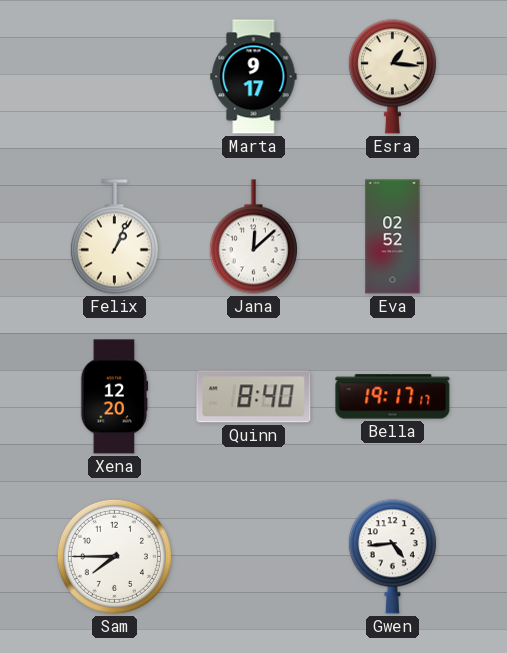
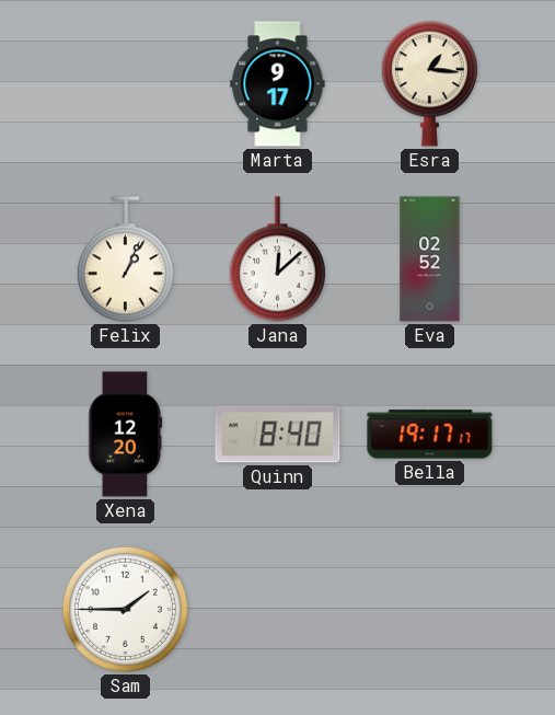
Sam: 7:45 -> 1:45 (125, 609)
Gwen: 4:44 -> none (392, 557)
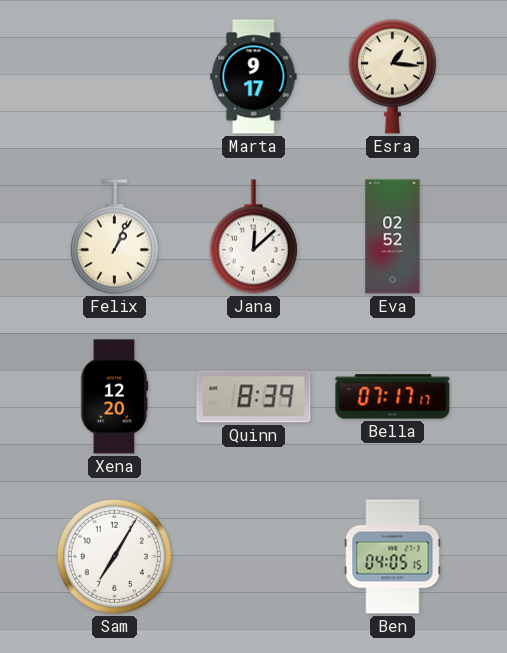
Quinn: 8:40 -> 8:39 (254, 397)
Bella: 19:17 -> 07:17 (393, 397)
Sam: 1:45 -> 7:05 (114, 556)
Ben: none -> 04:05 (393, 557)
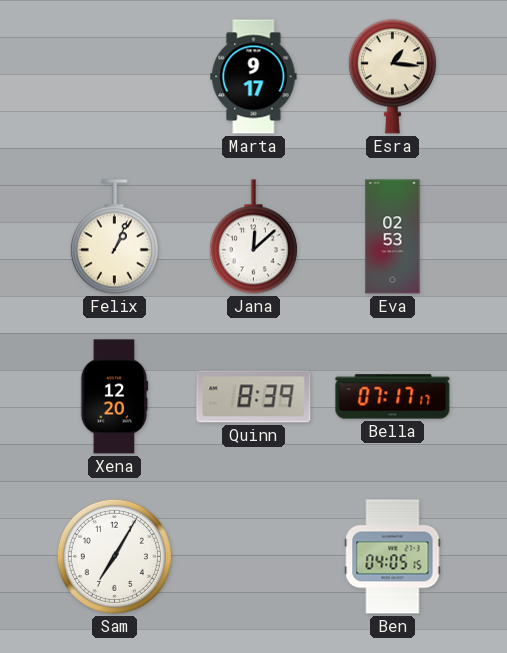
Eva: 02:52 -> 02:53 (393, 237)
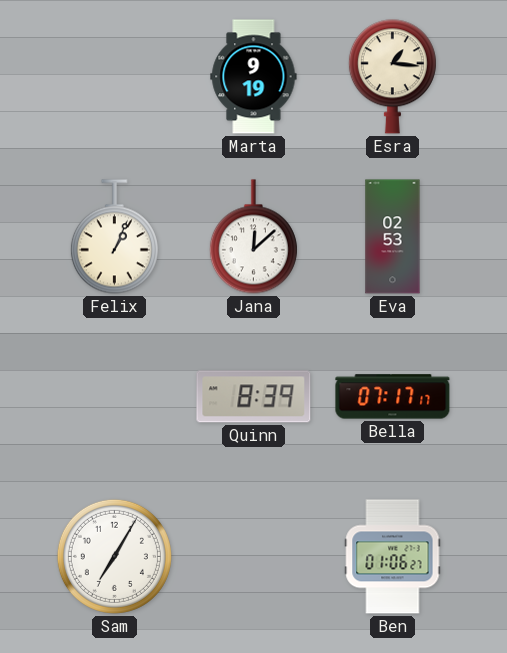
Marta: 9:17 -> 9:19 (254, 77)
Xena: 12:20 -> none (114, 397)
Ben: 04:05 -> 01:06 (393, 557)
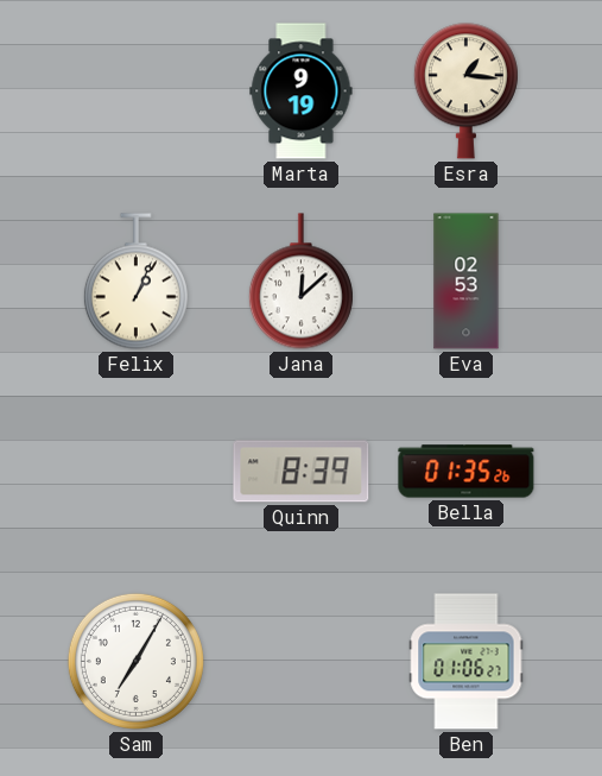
Bella: 07:17 -> 01:35 (467, 472)
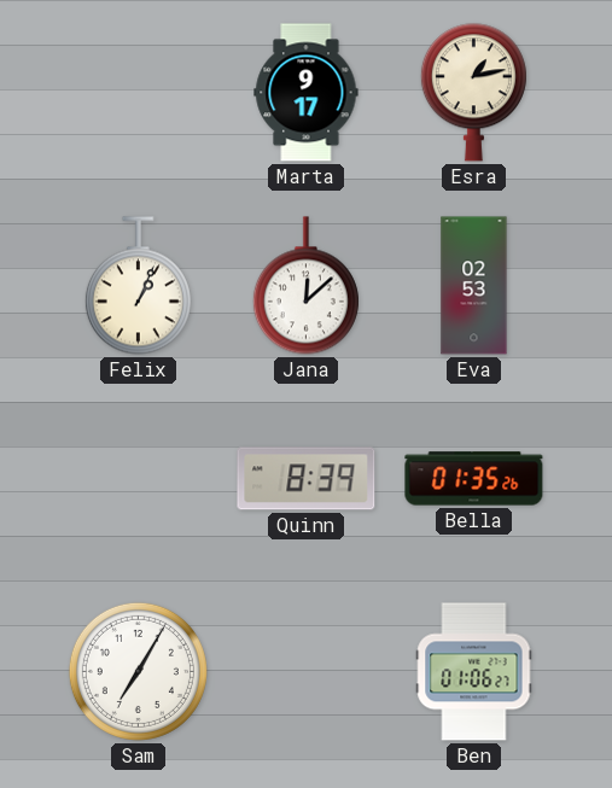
Marta: 9:19 -> 9:17 (307, 93)
Esra: 1:16 -> 1:13 (473, 93)
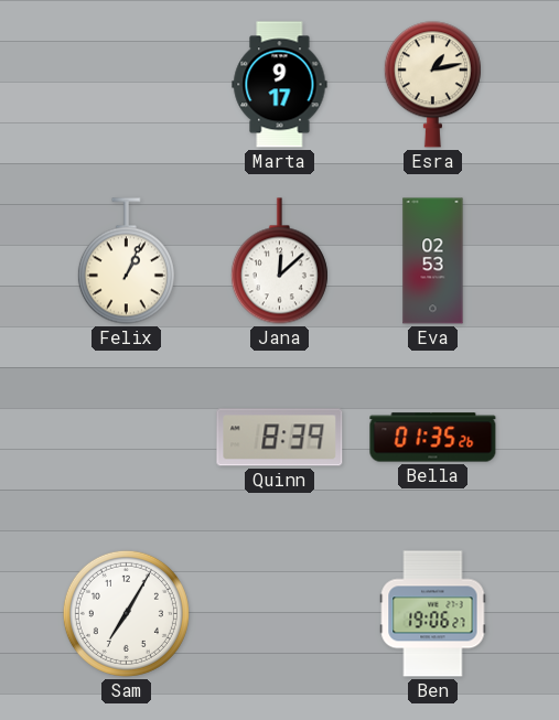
Ben: 01:06 -> 19:06 (433, 614)
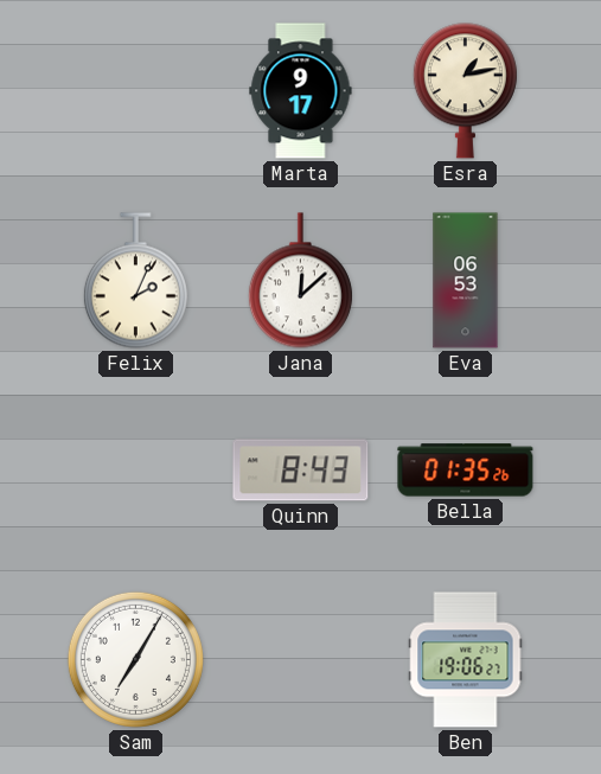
Felix: 1:04 -> 2:04 (135, 281)
Eva: 02:53 -> 06:53 (466, 281)
Quinn: 8:39 -> 8:43 (301, 471)
